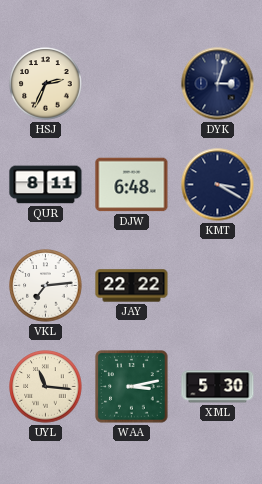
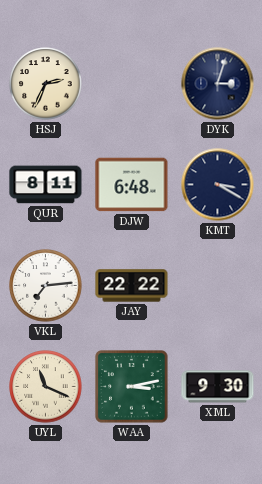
UYL: 11:16 -> 11:19 (46, 387)
XML: 5:30 -> 9:30 (218, 387)
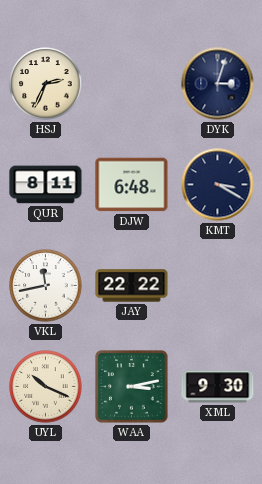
VKL: 7:14 -> 11:43 (46, 286)
UYL: 11:19 -> 10:19 (46, 387)
